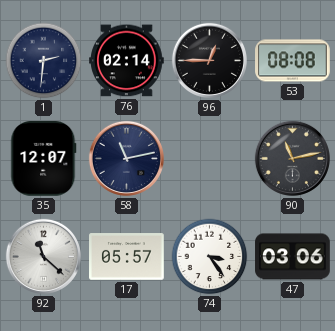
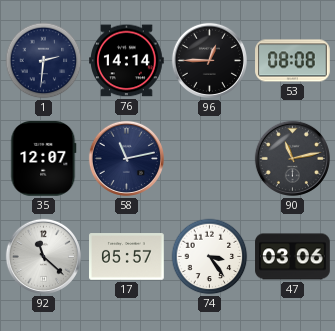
76: 02:14 -> 14:14 (127, 61)
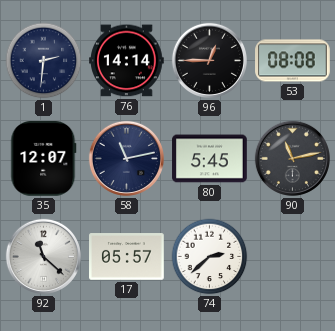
80: none -> 5:45 (210, 159)
74: 3:24 -> 2:38 (210, 257)
47: 03:06 -> none (293, 257)
